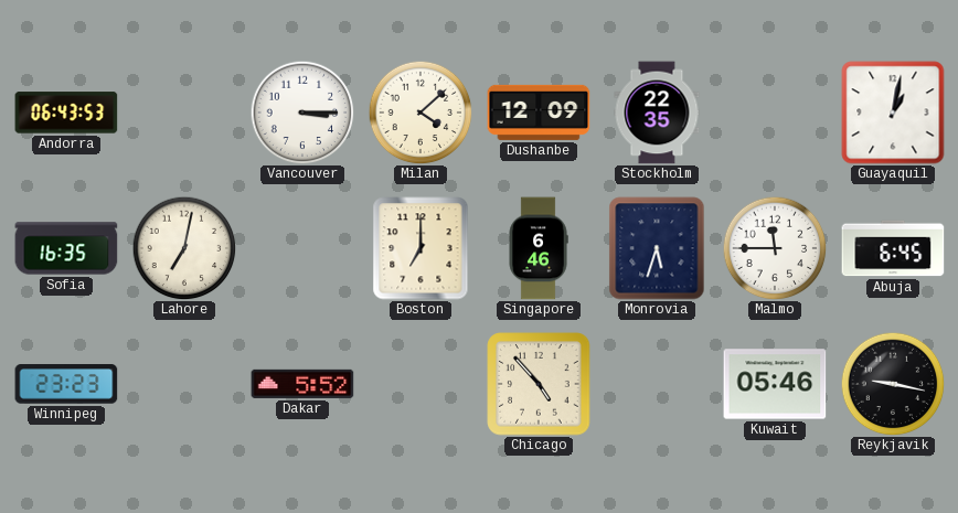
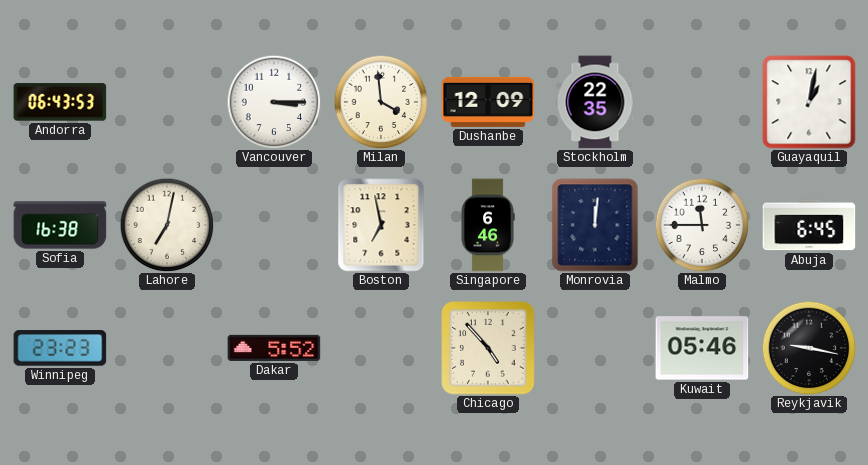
Milan: 4:08 -> 3:59 (381, 102)
Sofia: 16:35 -> 16:38 (60, 225)
Boston: 7:00 -> 6:58 (381, 225)
Monrovia: 5:33 -> 12:01 (595, 225)
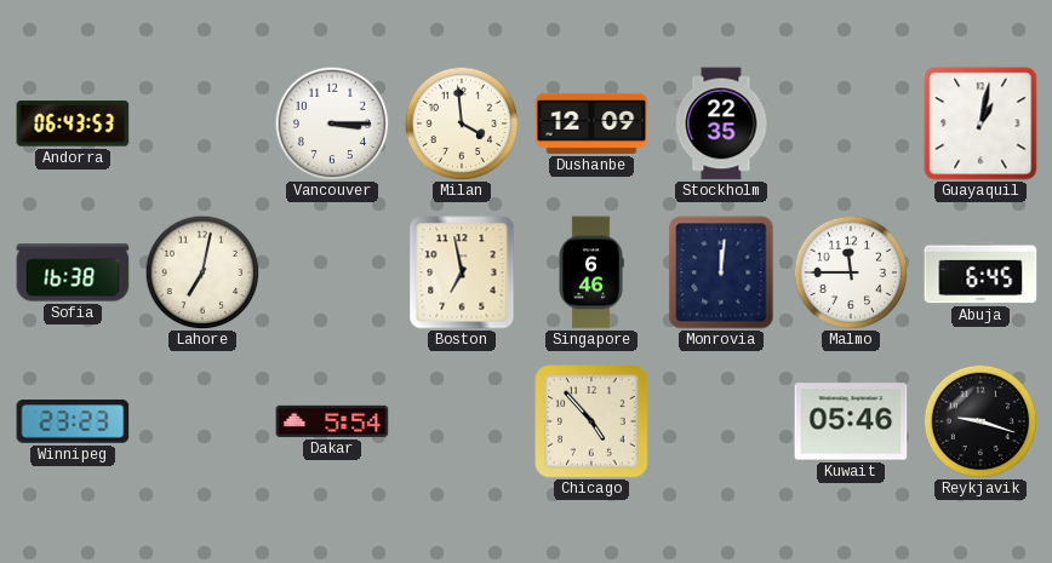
Dakar: 5:52 -> 5:54 (332, 421)
Reykjavik: 9:17 -> 9:18 (980, 421)
